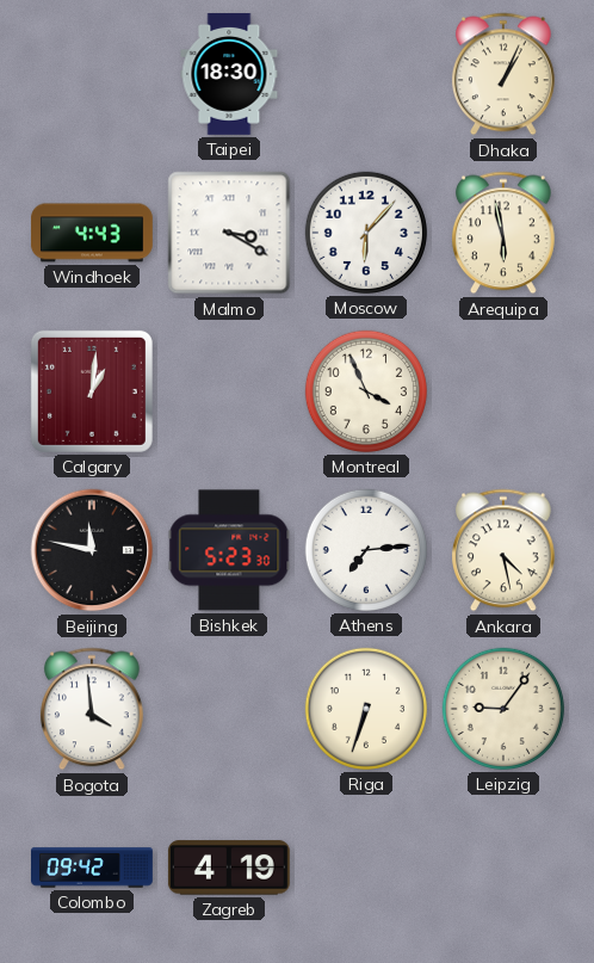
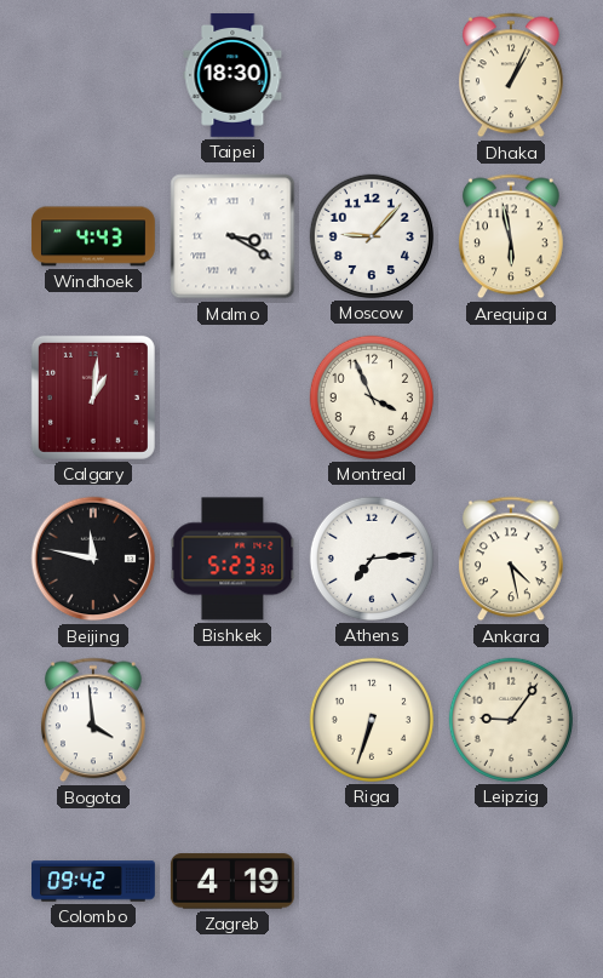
Moscow: 6:07 -> 9:07 (372, 236)
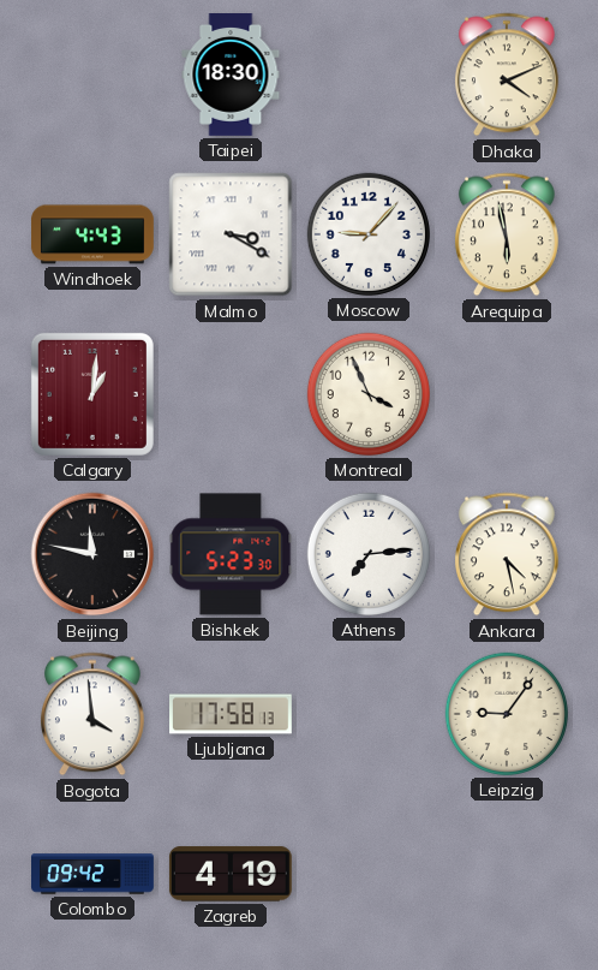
Dhaka: 1:04 -> 4:11 (507, 75)
Ljubljana: none -> 17:58 (232, 714)
Riga: 6:33 -> none (372, 720)
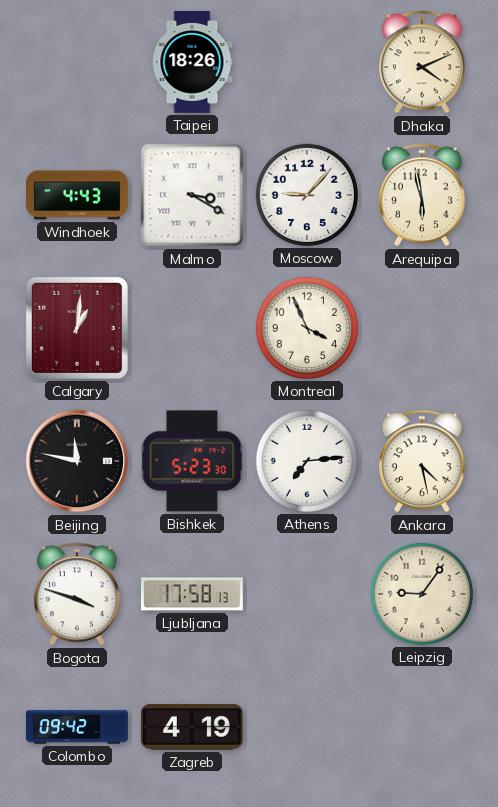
Taipei: 18:30 -> 18:26 (192, 63)
Bogota: 3:59 -> 3:48 (77, 594)
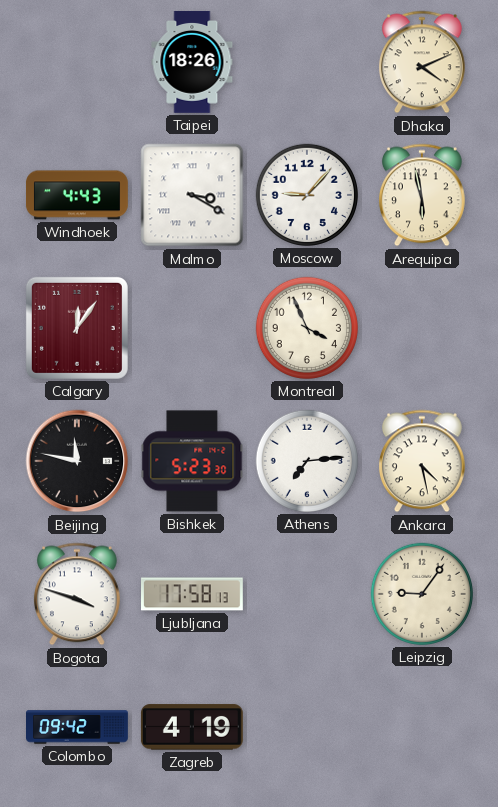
Calgary: 1:01 -> 12:06 (77, 328)
